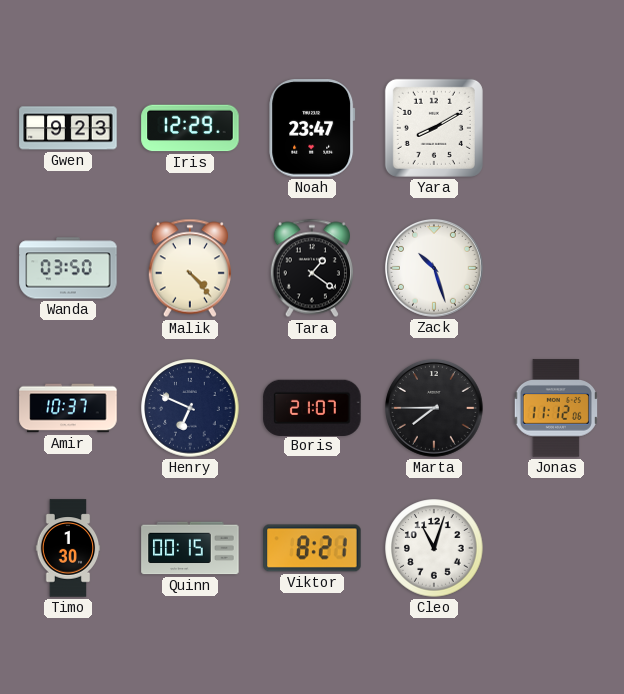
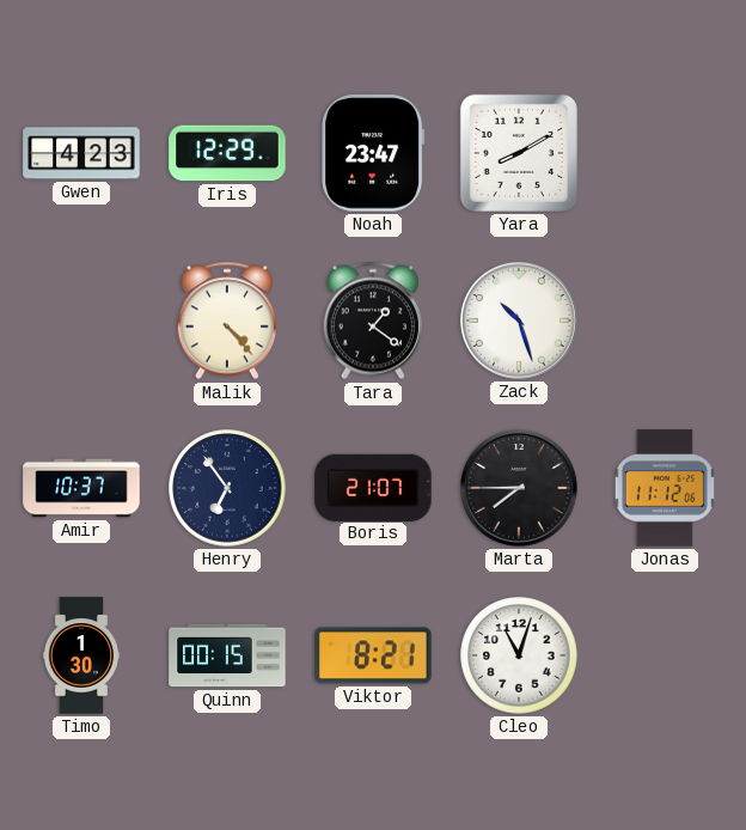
Gwen: 9:23 -> 4:23 (81, 153)
Wanda: 03:50 -> none (68, 268)
Henry: 6:49 -> 6:54 (227, 488)
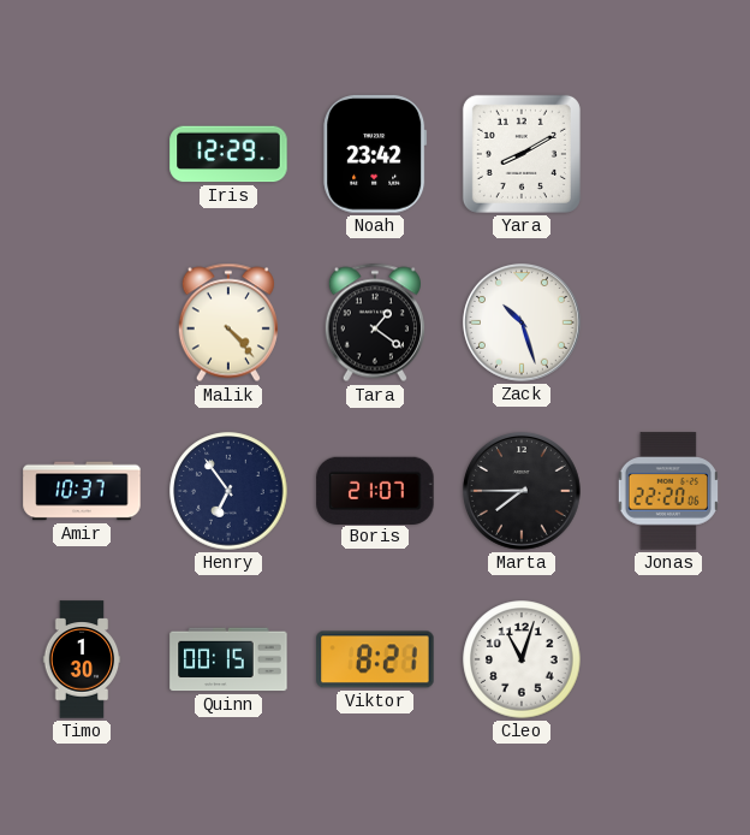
Gwen: 4:23 -> none (81, 153)
Noah: 23:47 -> 23:42 (375, 154)
Jonas: 11:12 -> 22:20 (668, 491)
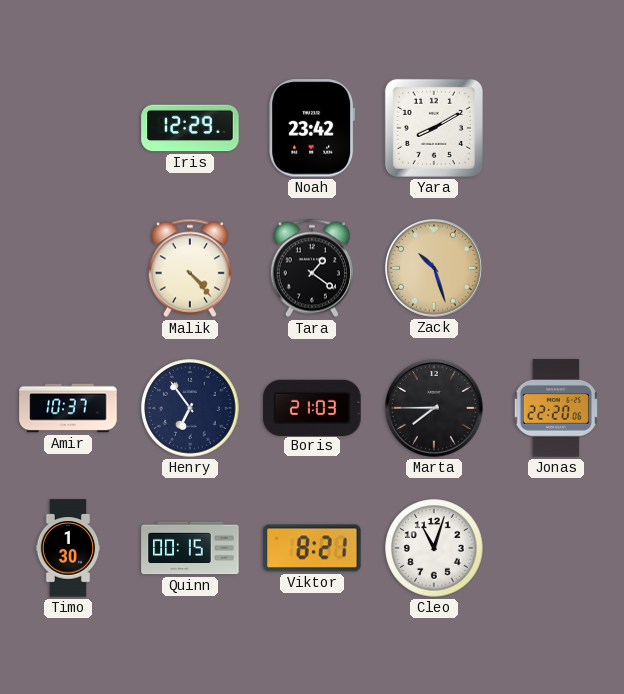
Zack dial: white -> champagne (434, 268)
Boris: 21:07 -> 21:03 (312, 407)
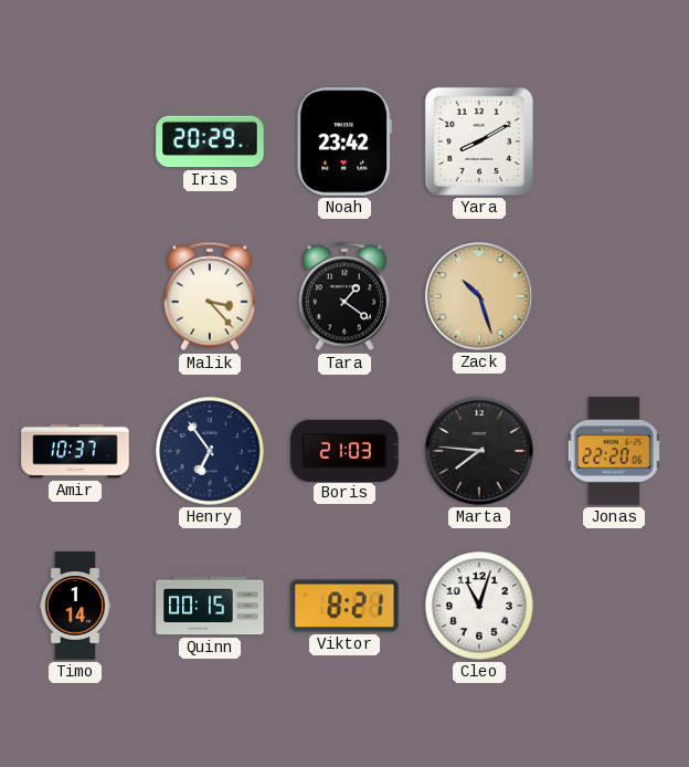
Iris: 12:29 -> 20:29 (210, 141)
Malik: 4:23 -> 3:23 (210, 296)
Marta: 7:45 -> 7:46 (479, 451)
Timo: 1:30 -> 1:14 (75, 606)
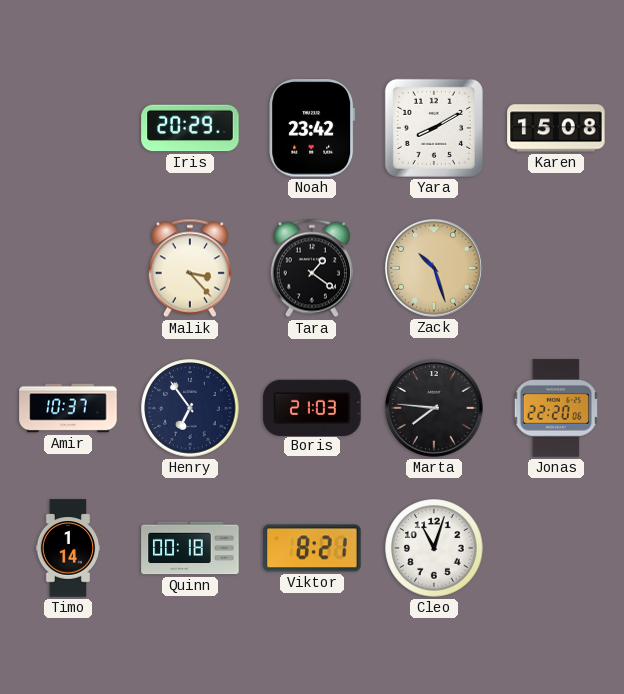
Karen: none -> 15:08 (556, 128)
Quinn: 00:15 -> 00:18 (190, 548)
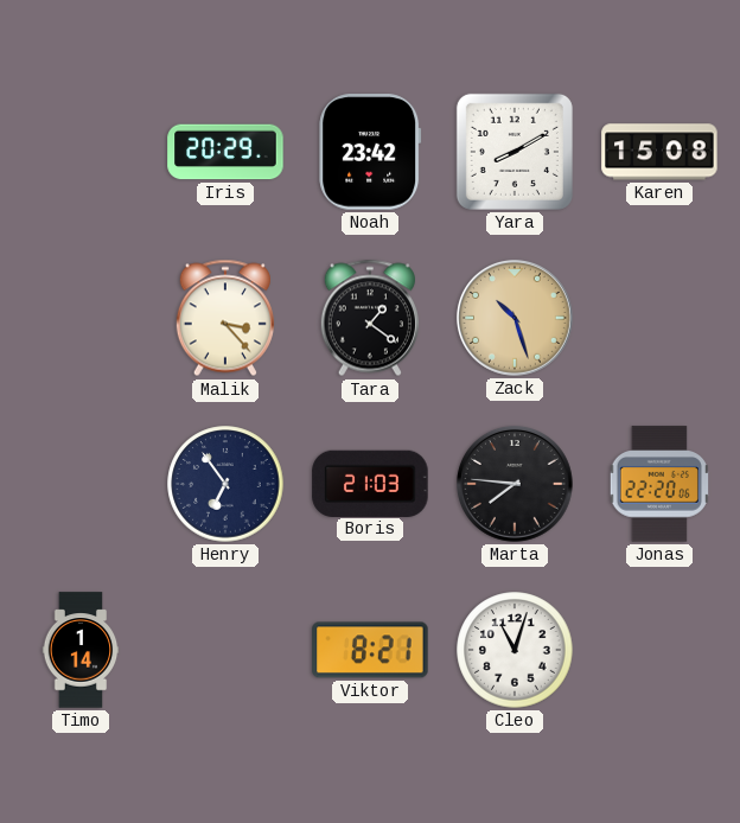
Amir: 10:37 -> none (68, 408)
Quinn: 00:18 -> none (190, 548)
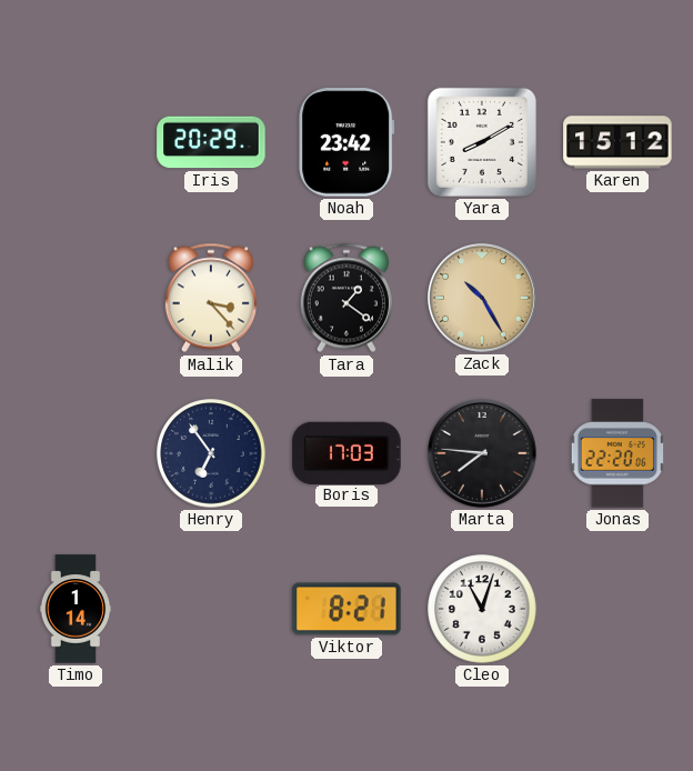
Karen: 15:08 -> 15:12 (617, 142)
Zack: 10:27 -> 10:25 (482, 298)
Boris: 21:03 -> 17:03 (346, 452)
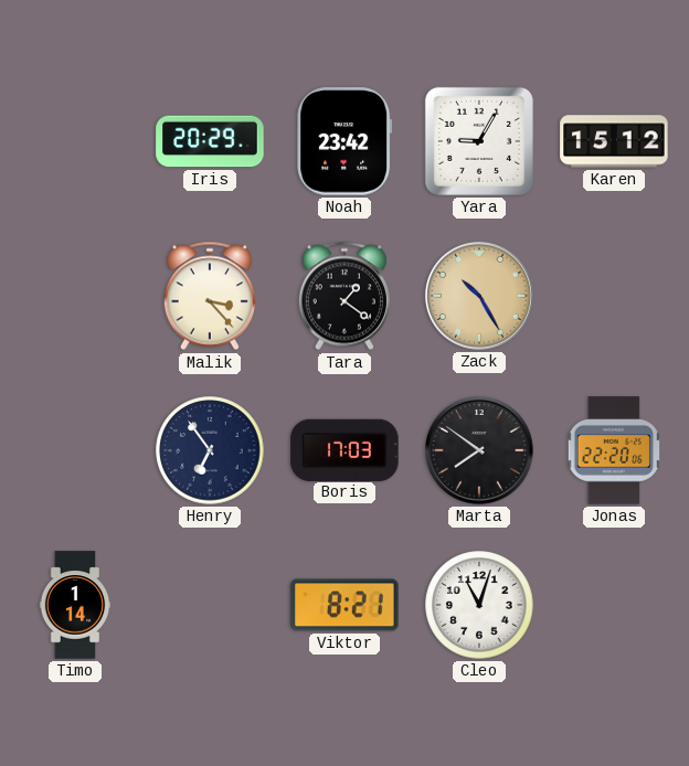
Yara: 8:10 -> 9:05 (479, 141)
Marta: 7:46 -> 7:51 (479, 450)
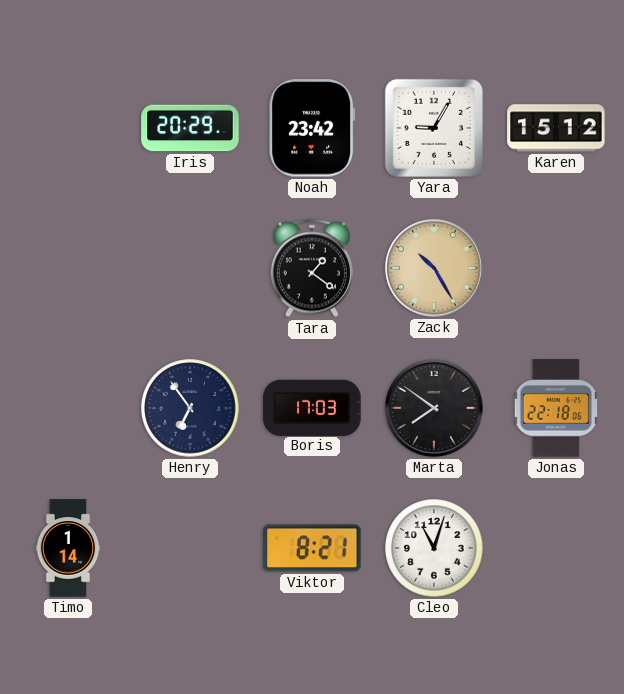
Malik: 3:23 -> none (210, 296)
Jonas: 22:20 -> 22:18 (556, 408)
